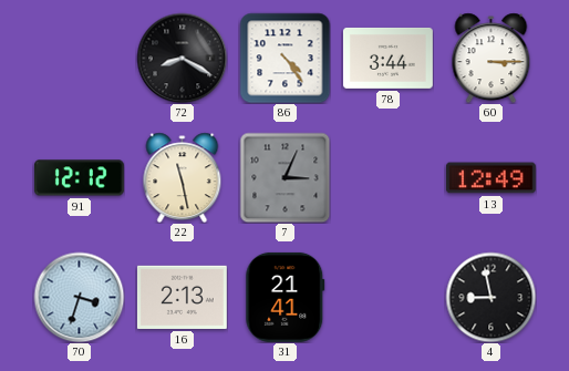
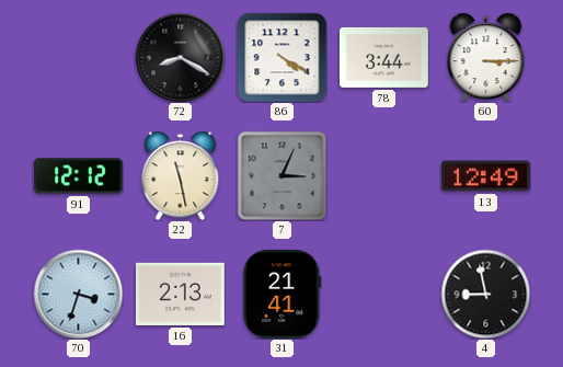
86: 4:24 -> 4:20 (281, 57)
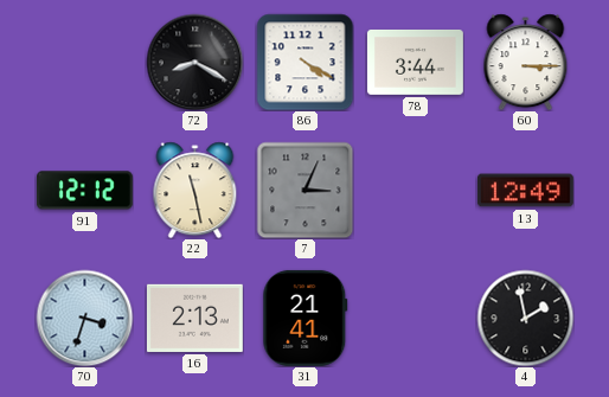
4: 8:58 -> 1:58 (525, 318)
